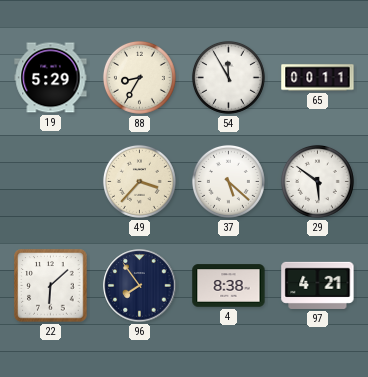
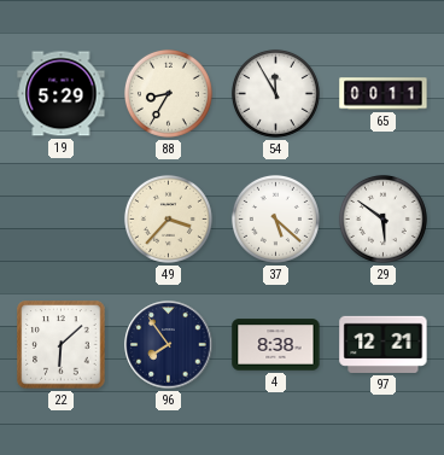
97: 4:21 -> 12:21 (384, 344)
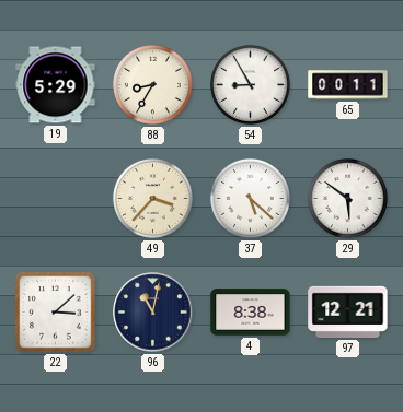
54: 11:55 -> 8:55 (250, 84)
22: 6:08 -> 3:08 (56, 313)
96: 7:54 -> 11:02 (153, 313)
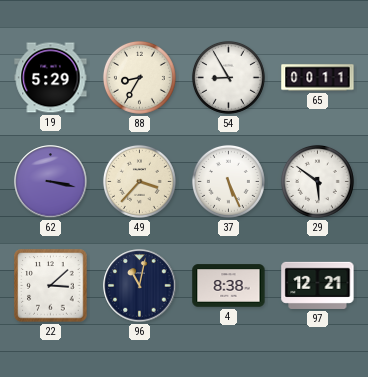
62: none -> 3:17 (51, 182)
37: 5:22 -> 5:26 (228, 181)
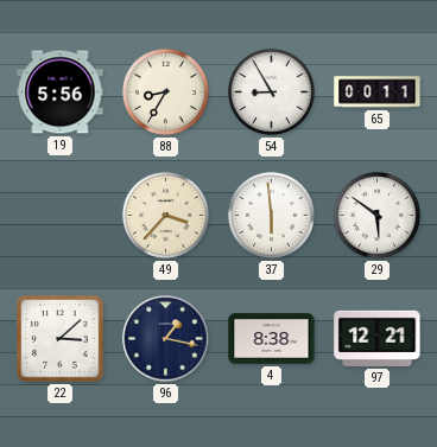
19: 5:29 -> 5:56 (61, 92)
62: 3:17 -> none (51, 182)
37: 5:26 -> 5:59 (271, 215)
96: 11:02 -> 1:17 (166, 339)
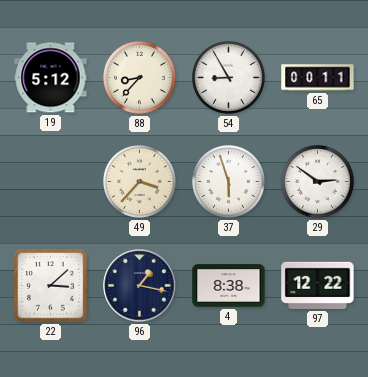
19: 5:56 -> 5:12 (51, 78)
88: 8:35 -> 8:37 (139, 77)
37: 5:59 -> 5:57 (228, 181)
29: 5:51 -> 2:51 (317, 181)
97: 12:21 -> 12:22 (318, 285)
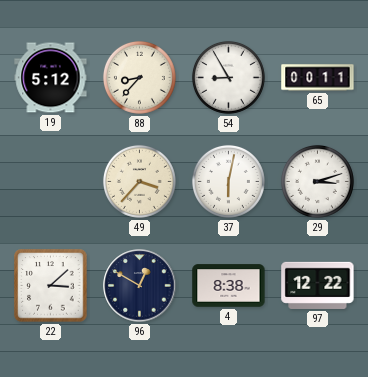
37: 5:57 -> 6:02 (228, 181)
29: 2:51 -> 3:12 (317, 181)
96: 1:17 -> 12:50 (140, 286)
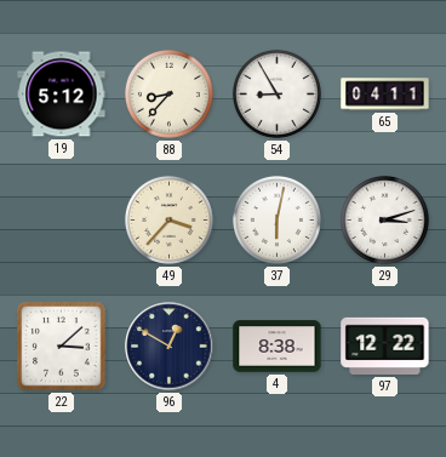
65: 00:11 -> 04:11 (385, 95)
